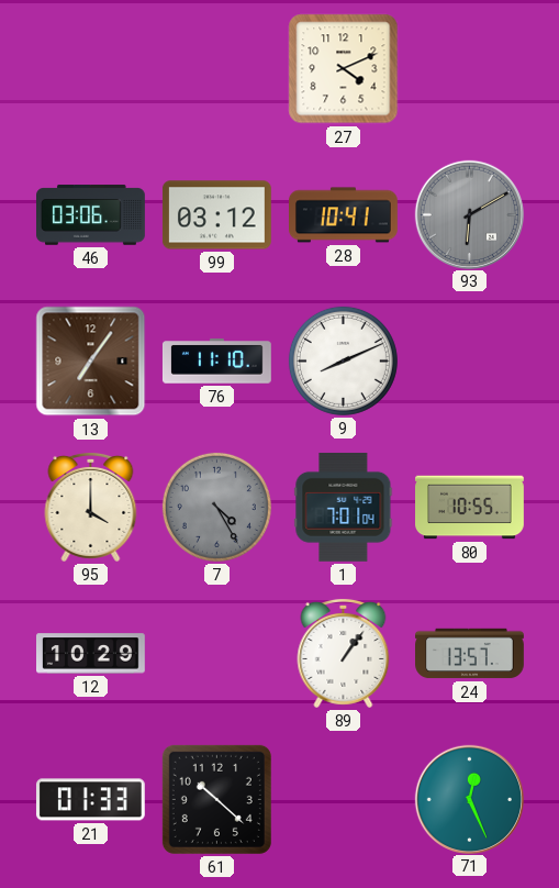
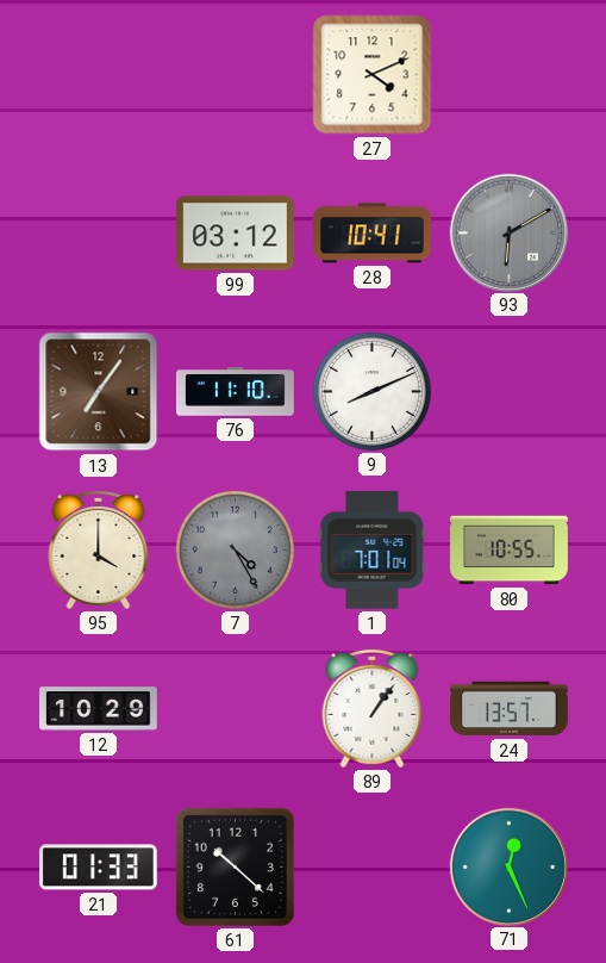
46: 03:06 -> none (91, 215)
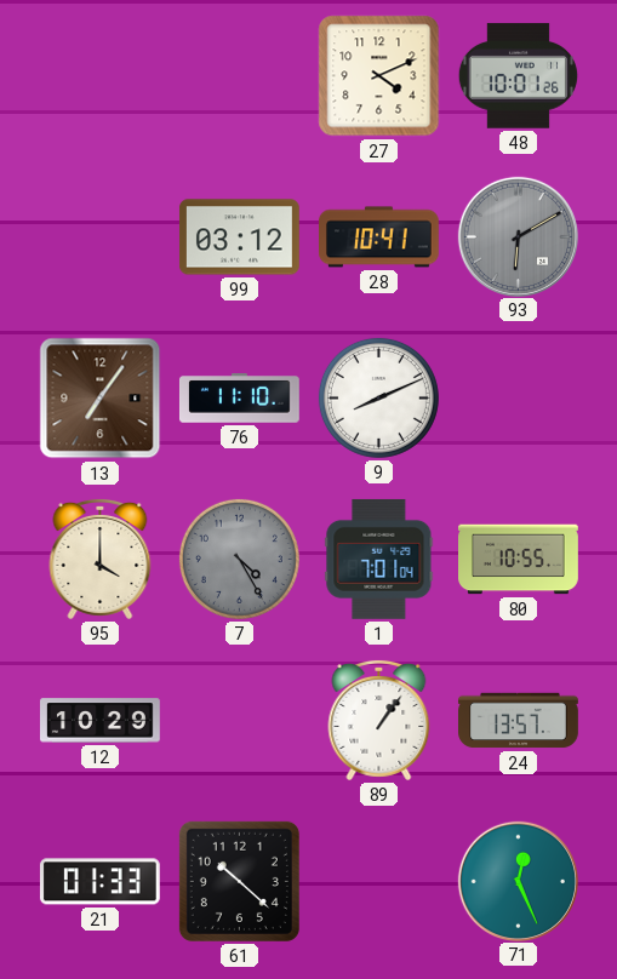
48: none -> 10:01 (518, 76)
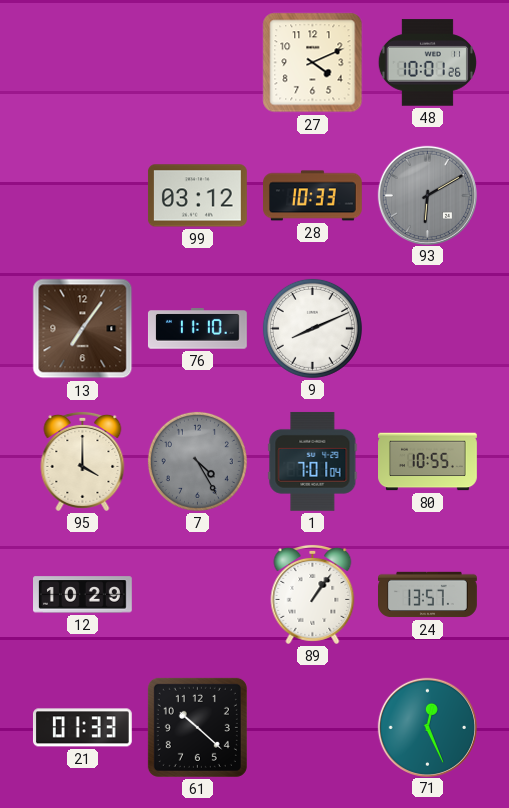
28: 10:41 -> 10:33 (313, 196)
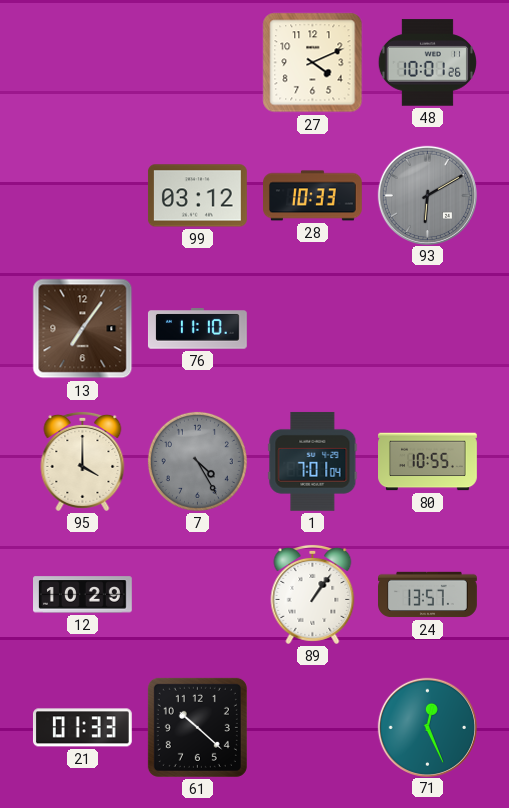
9: 8:11 -> none (312, 328)
